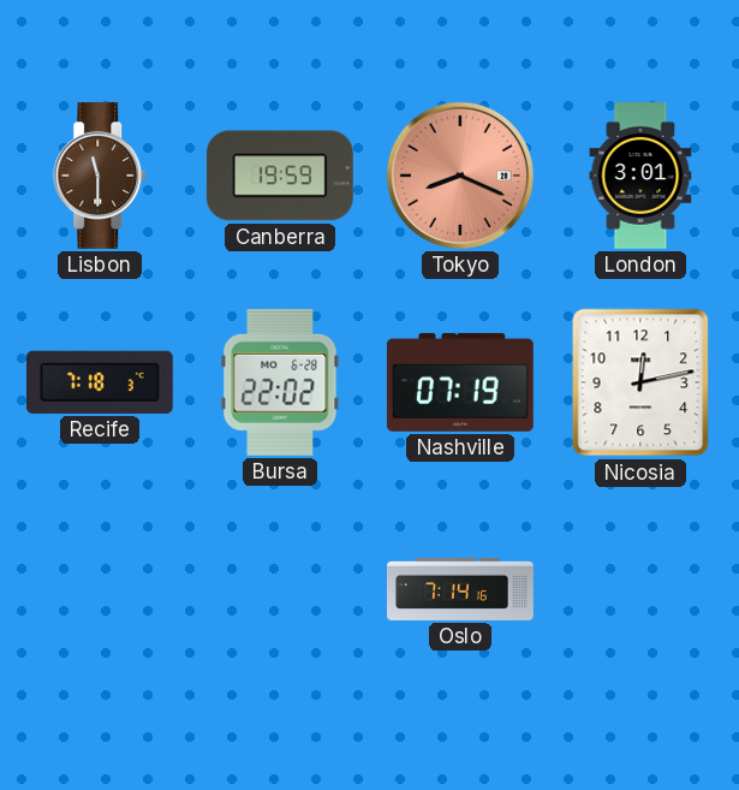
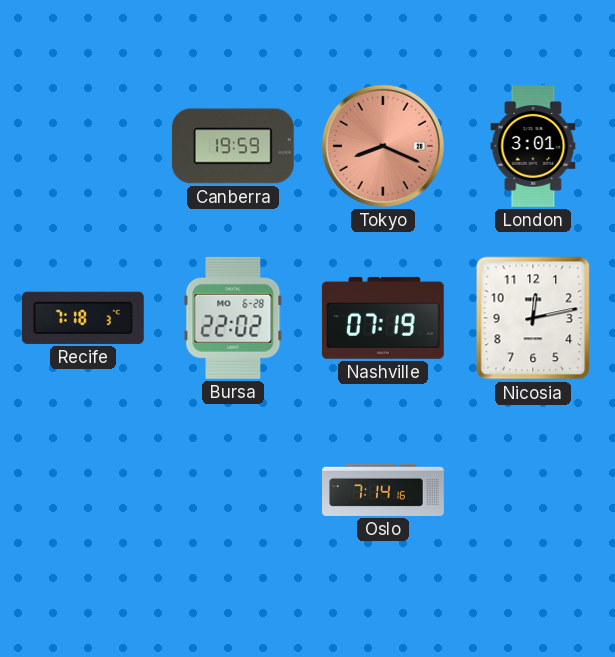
Lisbon: 11:30 -> none (101, 176)
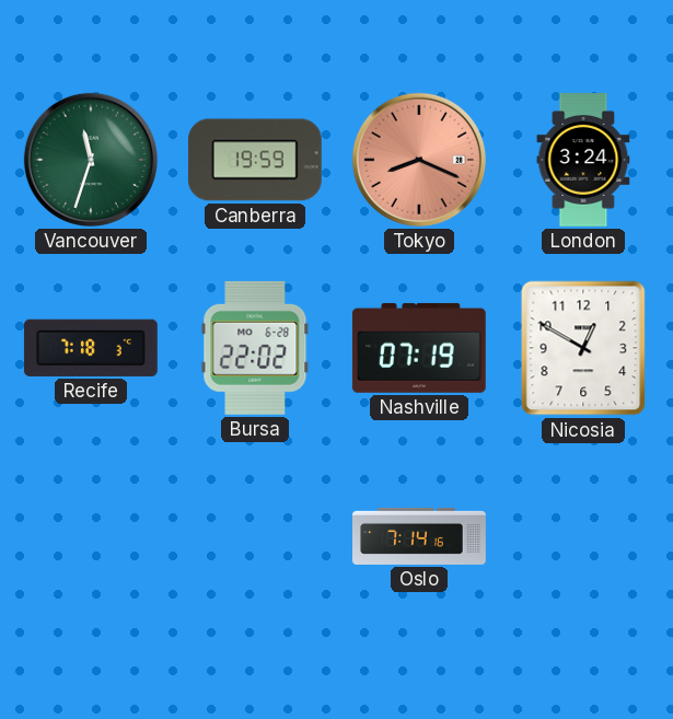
Vancouver: none -> 11:33 (91, 160)
London: 3:01 -> 3:24 (583, 161)
Nicosia: 12:13 -> 12:50 (583, 348)
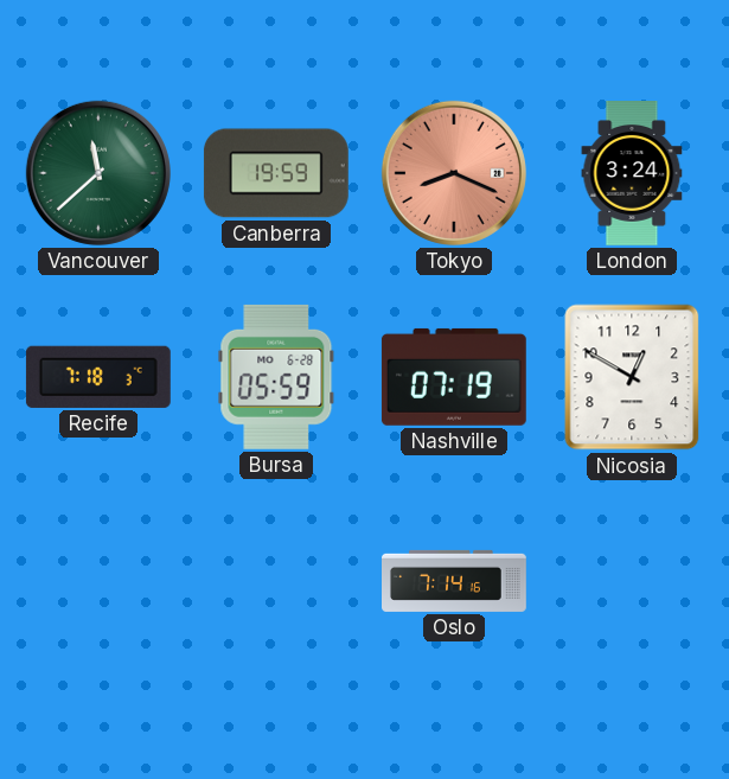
Vancouver: 11:33 -> 11:38 (98, 173)
Bursa: 22:02 -> 05:59 (276, 377)
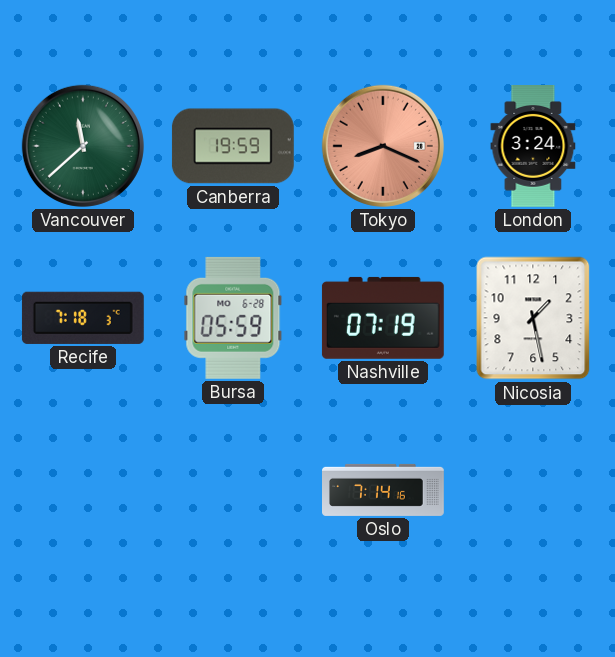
Nicosia: 12:50 -> 1:28 (533, 318)
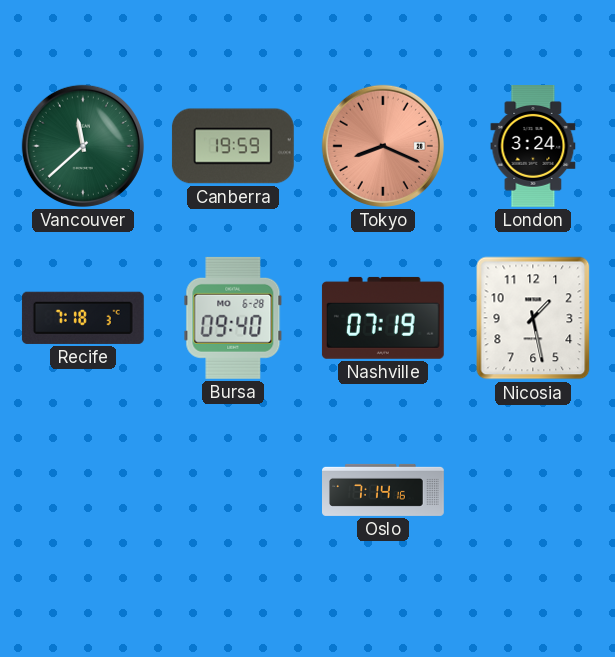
Bursa: 05:59 -> 09:40 (233, 318)
